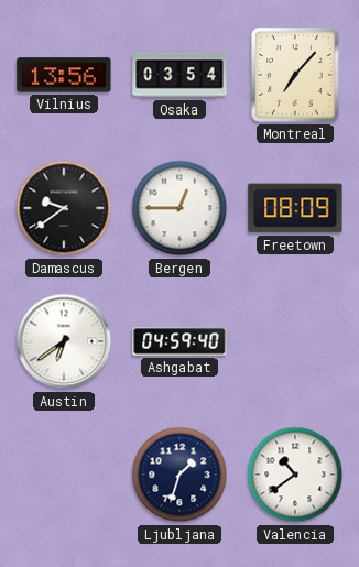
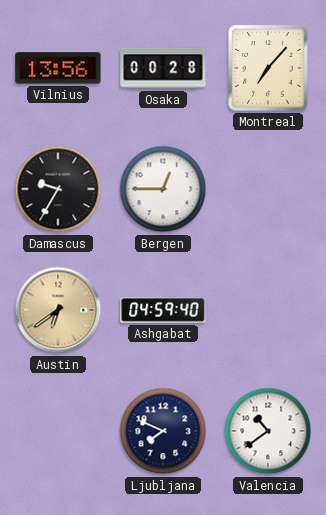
Osaka: 03:54 -> 00:28 (163, 68)
Damascus: 9:39 -> 9:35 (58, 189)
Freetown: 08:09 -> none (295, 208)
Austin dial: white -> champagne (58, 310)
Ljubljana: 1:33 -> 7:49 (163, 431)
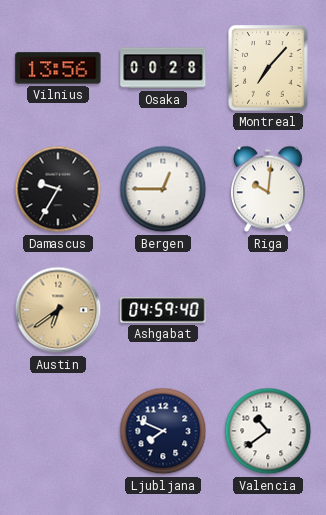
Riga: none -> 10:01 (268, 189)
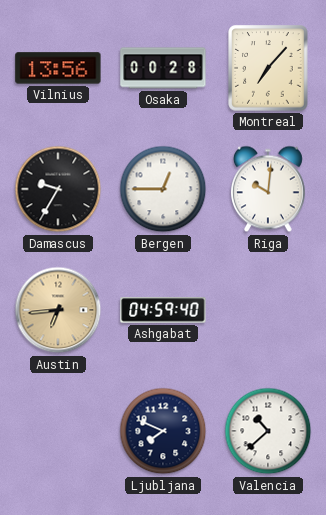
Austin: 6:39 -> 6:44 (58, 310)
Valencia: 10:39 -> 10:38 (268, 431)
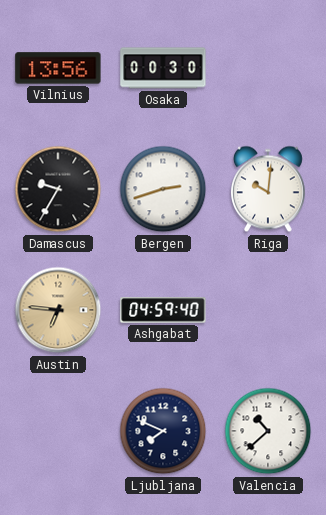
Osaka: 00:28 -> 00:30 (163, 68)
Montreal: 7:07 -> none (268, 68)
Bergen: 12:45 -> 2:42 (163, 189)
Austin: 6:44 -> 6:46 (58, 310)
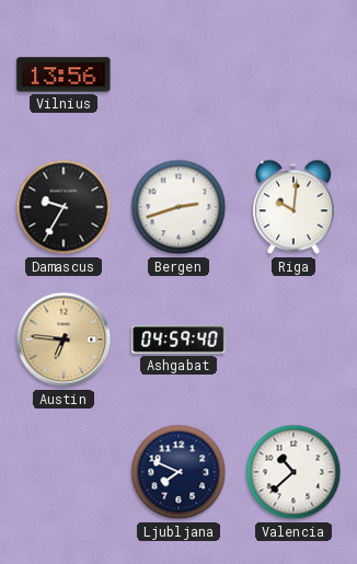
Osaka: 00:30 -> none (163, 68)
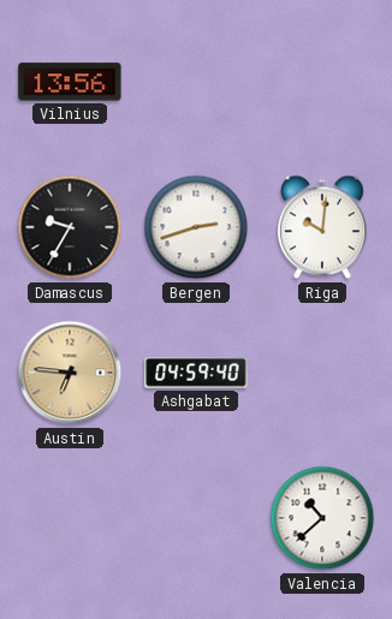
Ljubljana: 7:49 -> none (178, 472)
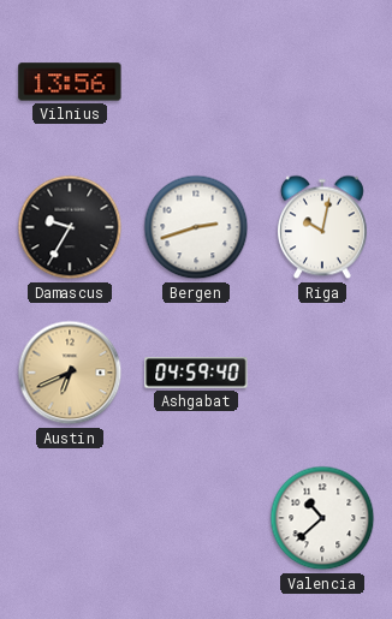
Riga: 10:01 -> 10:02 (322, 227)
Austin: 6:46 -> 6:41 (70, 373)
